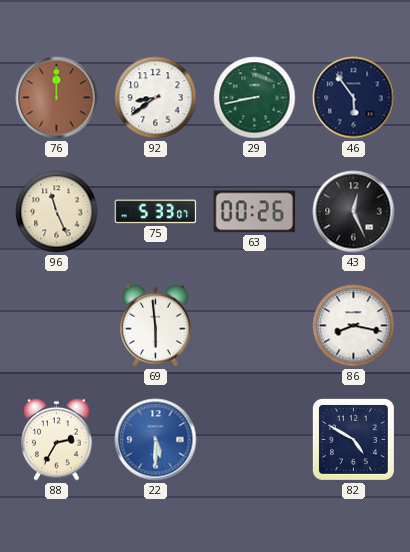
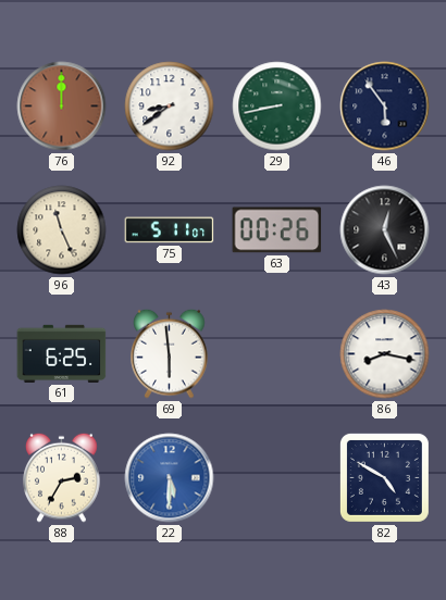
75: 5:33 -> 5:11 (170, 230)
61: none -> 6:25 (62, 353)
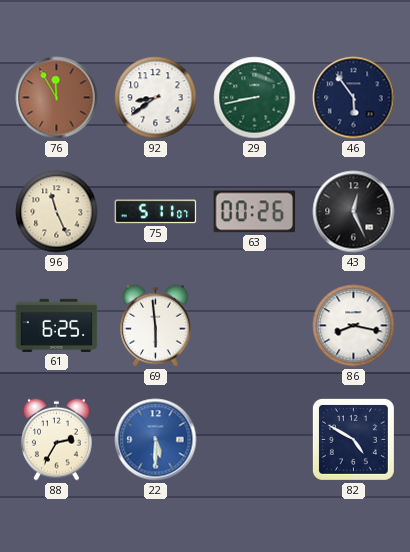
76: 12:00 -> 11:55 (57, 98)
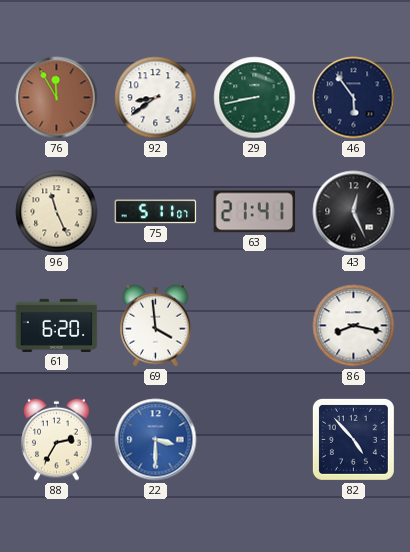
63: 00:26 -> 21:41 (255, 212)
61: 6:25 -> 6:20 (57, 325)
69: 5:59 -> 3:59 (156, 325)
22: 5:30 -> 3:30 (156, 440)
82: 4:50 -> 4:53 (353, 439)
